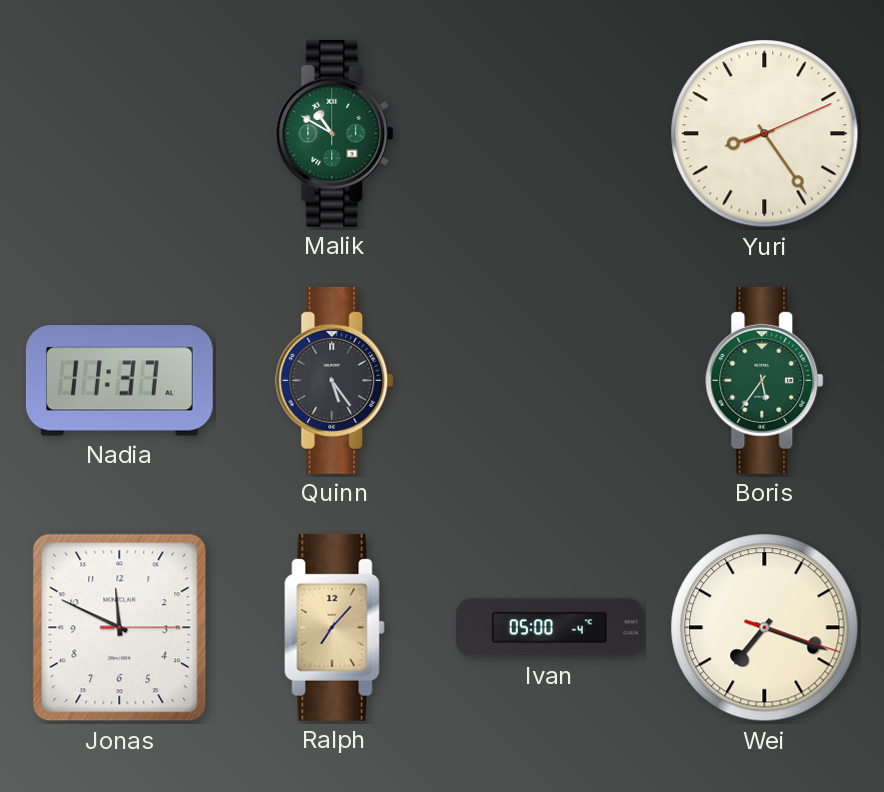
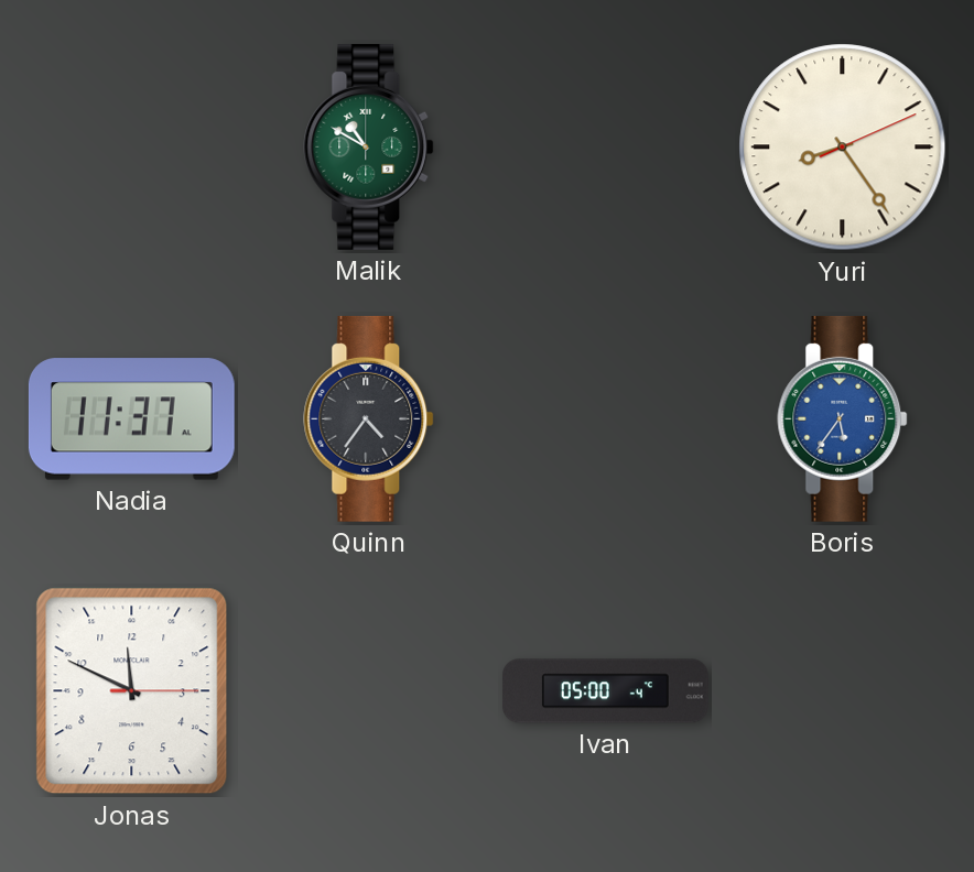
Quinn: 5:24 -> 4:36 (369, 418)
Boris dial: green -> blue (843, 418)
Ralph: 7:07 -> none (335, 627)
Wei: 7:18 -> none (765, 628)
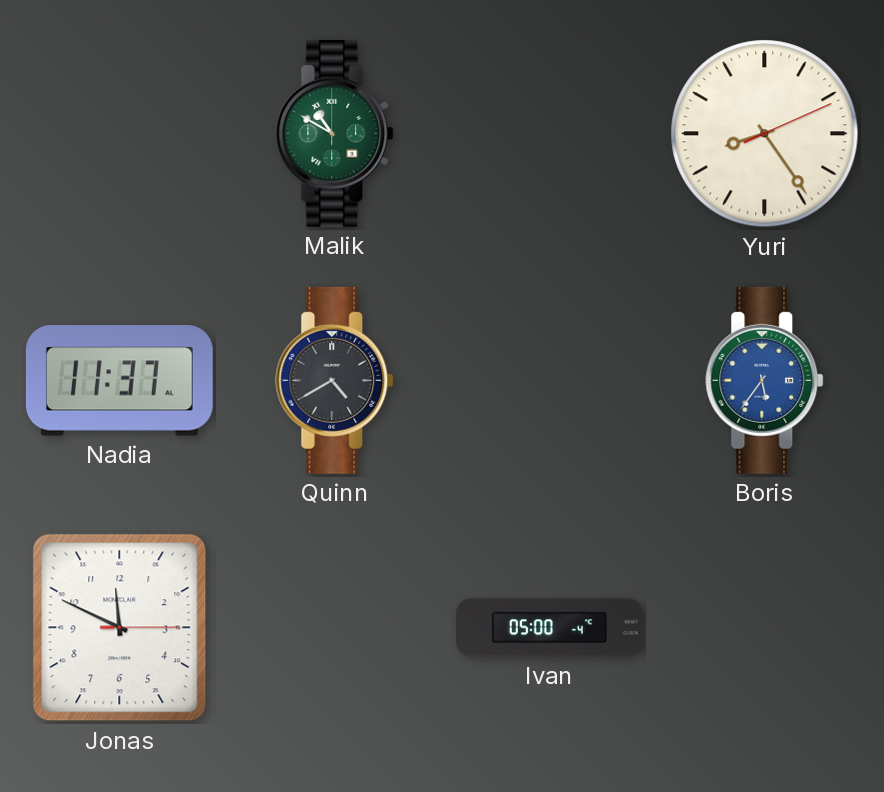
Quinn: 4:36 -> 4:40 (335, 380)
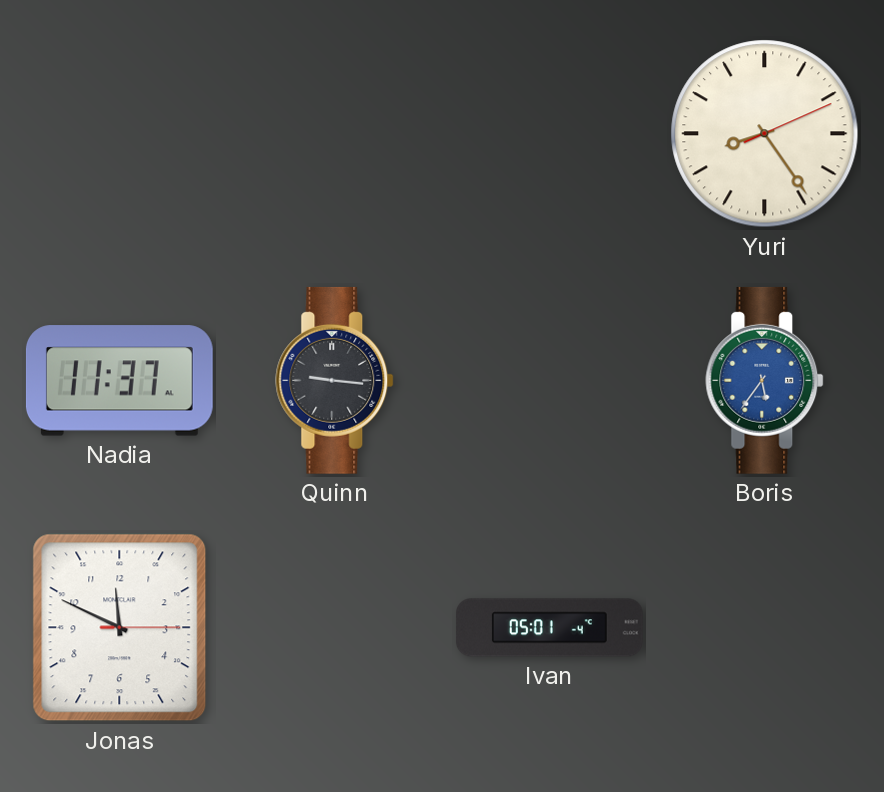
Malik: 10:50 -> none (335, 133)
Quinn: 4:40 -> 9:16 (335, 380)
Ivan: 05:00 -> 05:01 (549, 628)
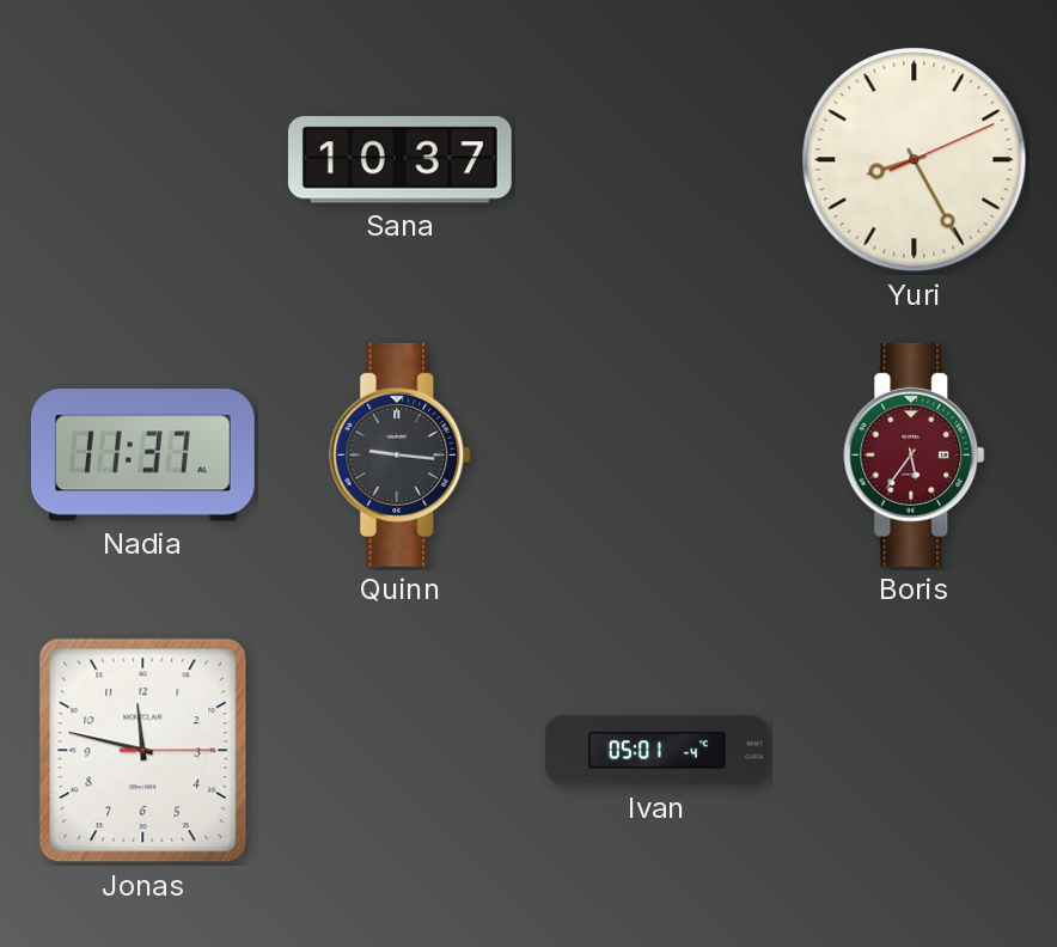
Sana: none -> 10:37 (399, 160)
Yuri: 8:24 -> 8:25 (915, 160)
Boris dial: blue -> burgundy (915, 454)
Jonas: 11:49 -> 11:47 (143, 751)
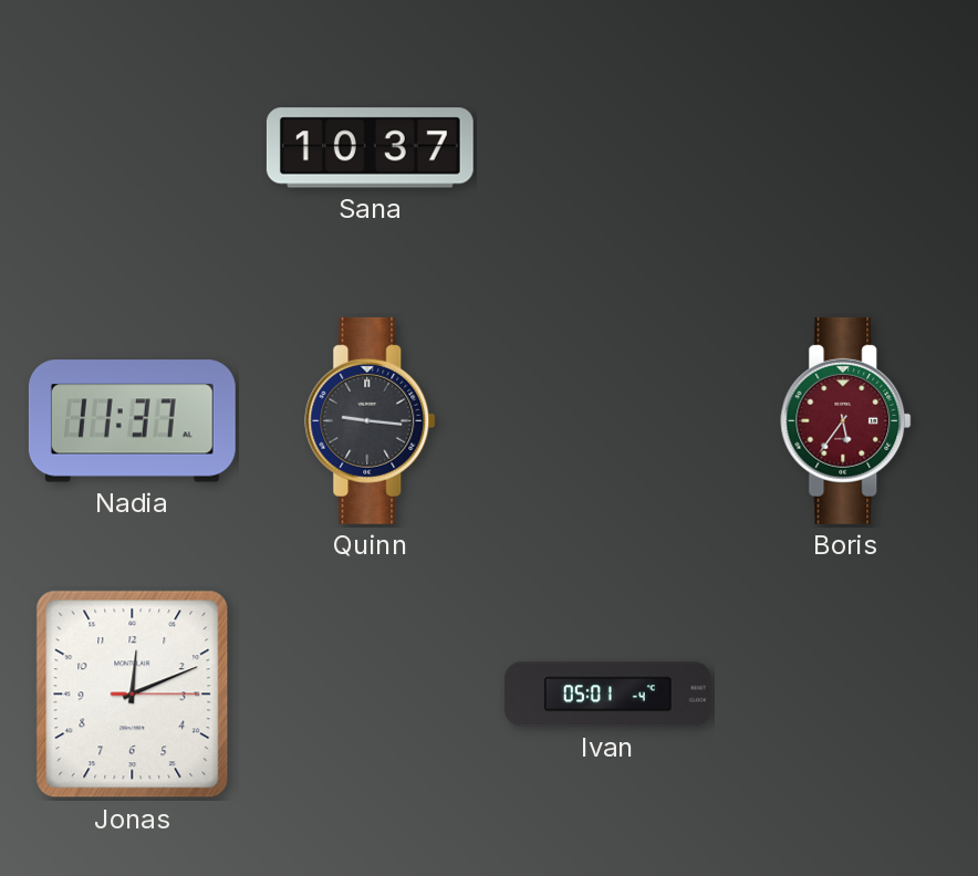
Yuri: 8:25 -> none (915, 160)
Jonas: 11:47 -> 12:11 (133, 695)
